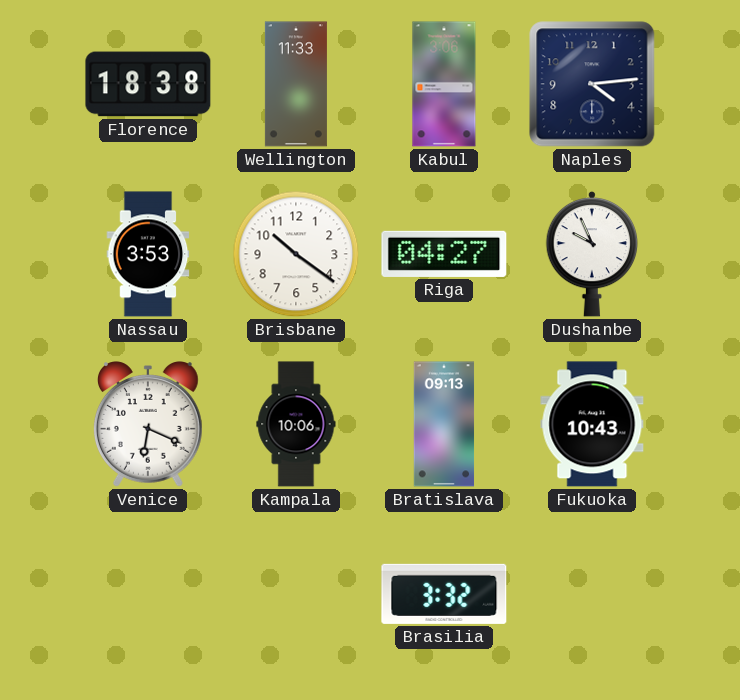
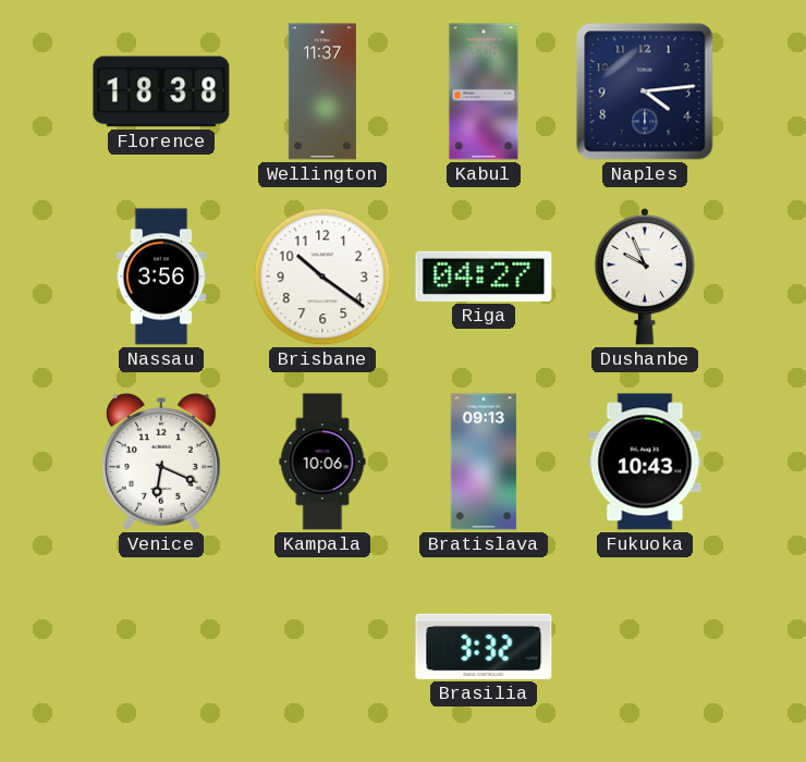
Wellington: 11:33 -> 11:37 (322, 91)
Nassau: 3:53 -> 3:56 (161, 276)
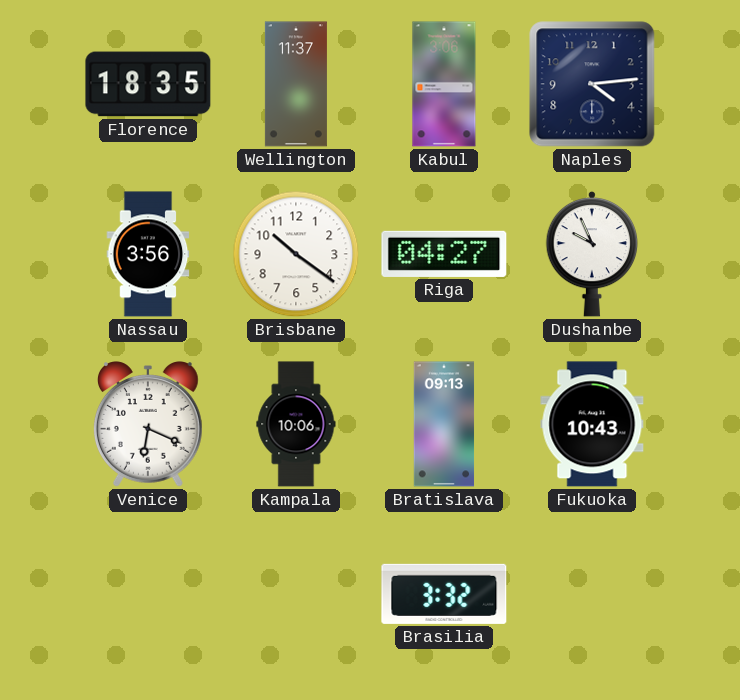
Florence: 18:38 -> 18:35 (148, 84)
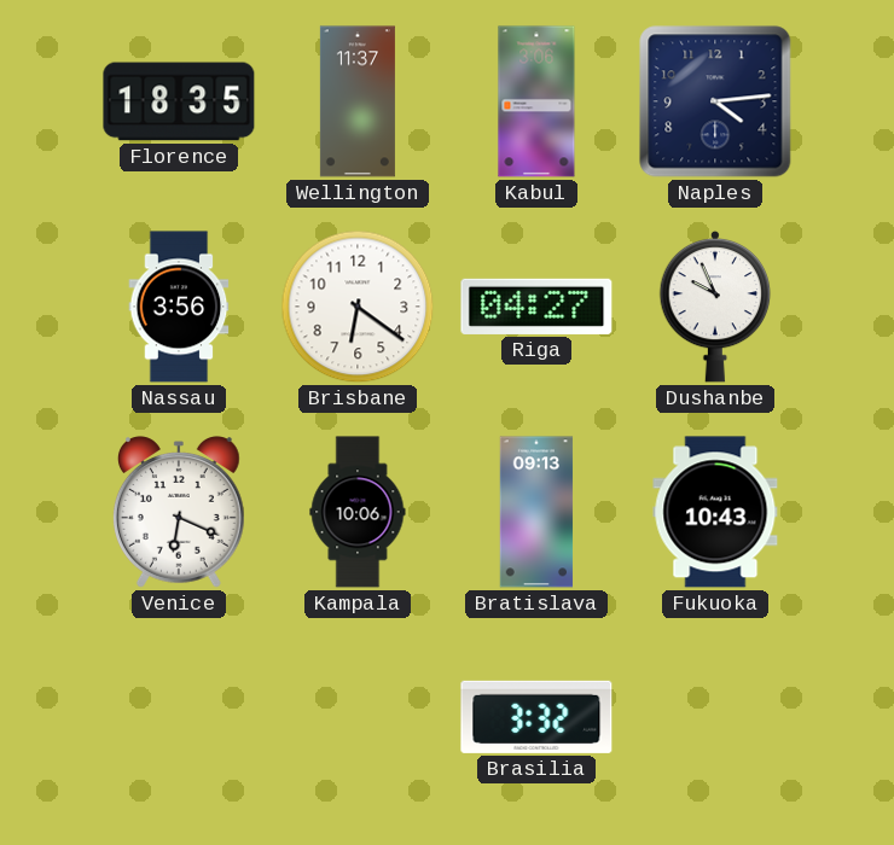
Brisbane: 10:21 -> 6:21 (358, 307)
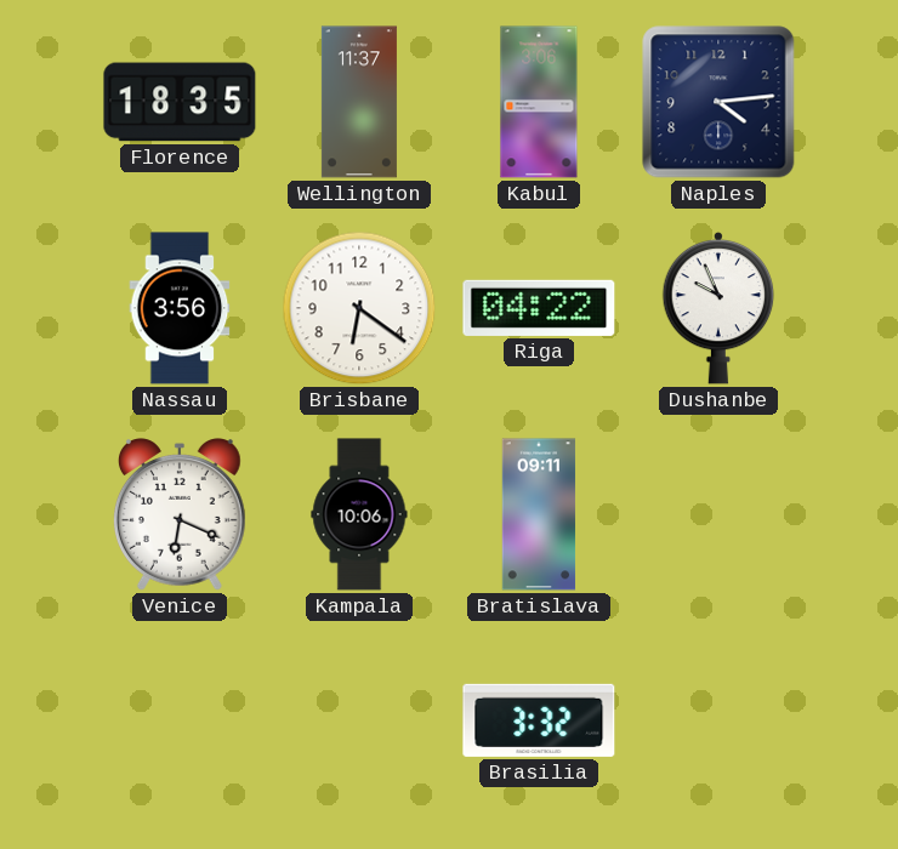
Riga: 04:27 -> 04:22 (539, 308)
Bratislava: 09:13 -> 09:11 (539, 514)
Fukuoka: 10:43 -> none (715, 512)
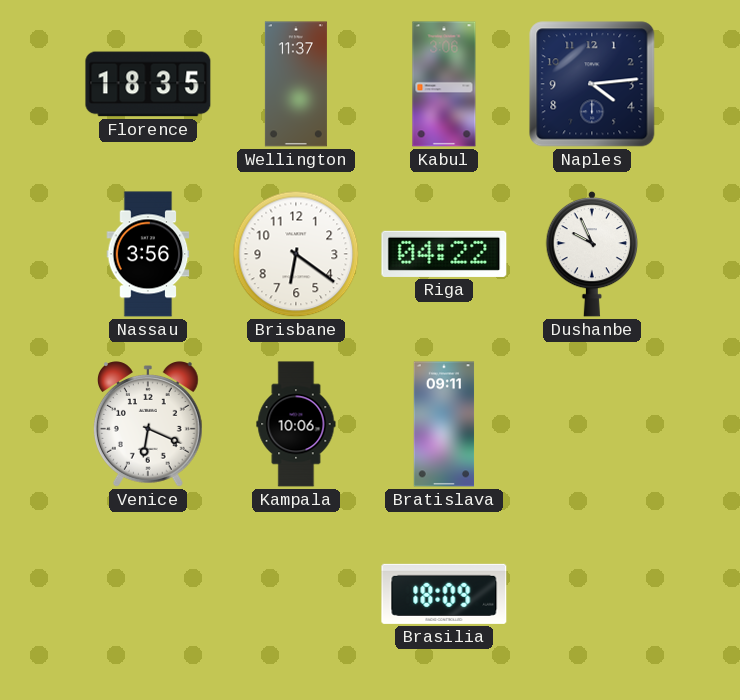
Brasilia: 3:32 -> 18:09 (444, 594)
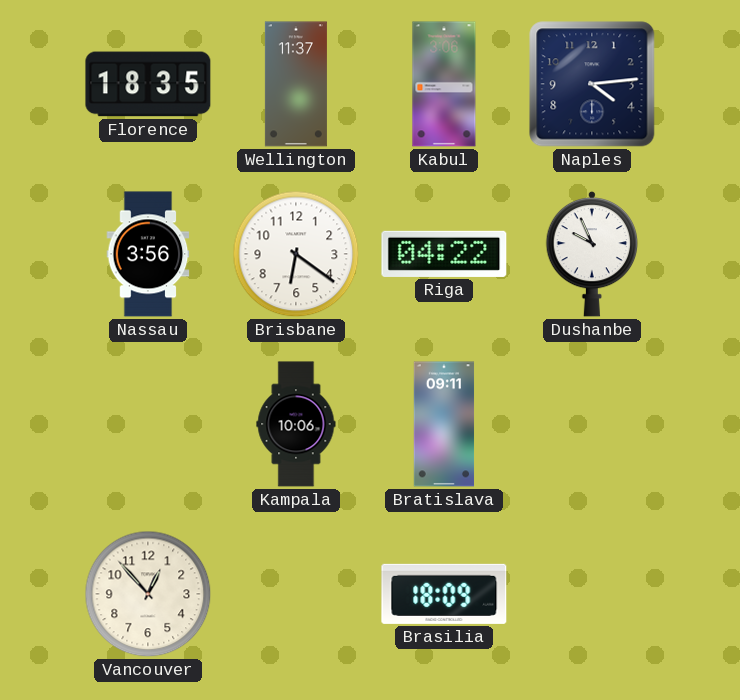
Venice: 6:19 -> none (148, 424)
Vancouver: none -> 12:53 (148, 594)
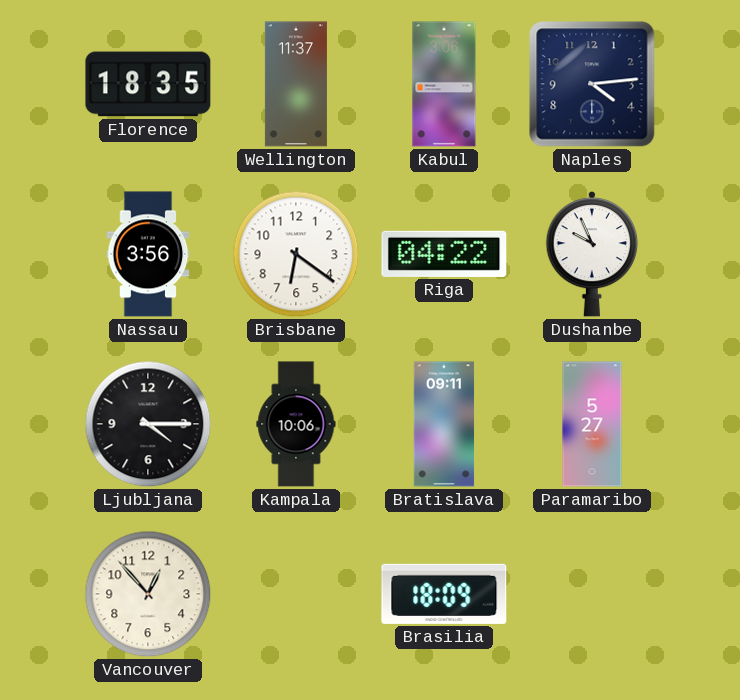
Ljubljana: none -> 4:15 (148, 424)
Paramaribo: none -> 5:27 (592, 424)
